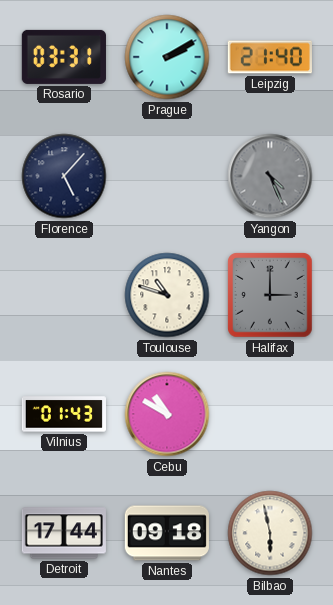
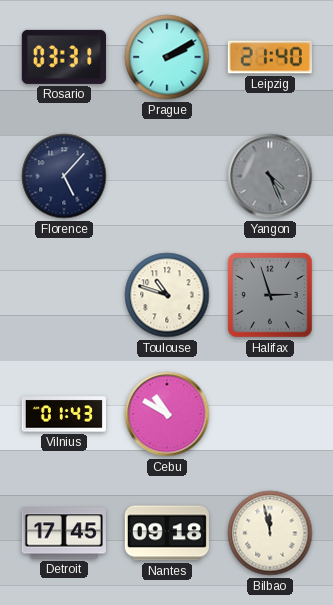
Halifax: 3:00 -> 2:57 (270, 295)
Detroit: 17:44 -> 17:45 (64, 533)
Bilbao: 5:58 -> 11:58 (270, 533)
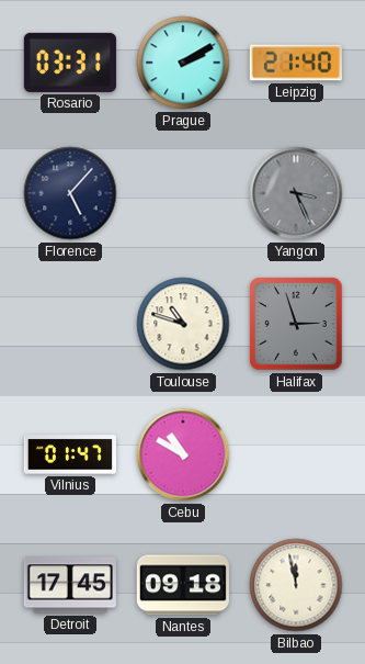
Yangon: 4:26 -> 3:26 (296, 193)
Vilnius: 01:43 -> 01:47 (69, 454)
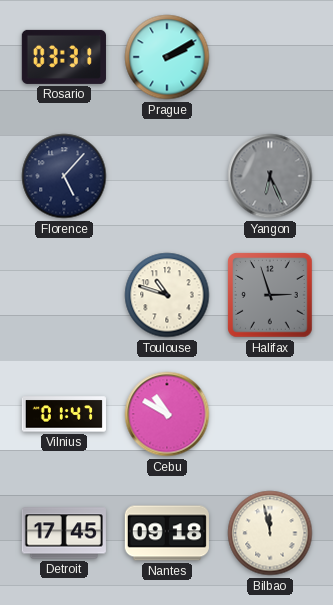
Leipzig: 21:40 -> none (296, 63)
Yangon: 3:26 -> 6:26 (270, 176)
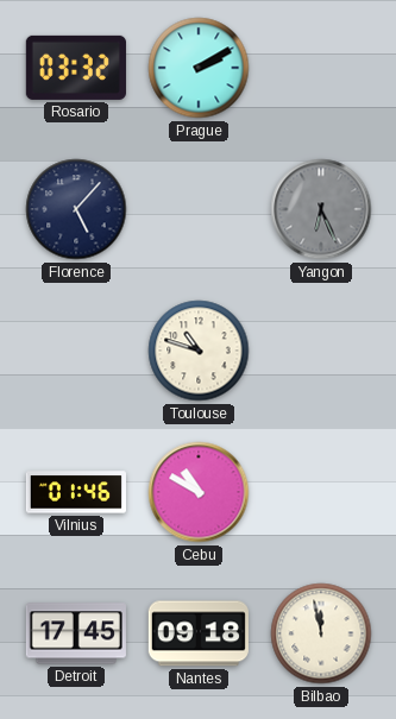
Rosario: 03:31 -> 03:32 (76, 68)
Halifax: 2:57 -> none (270, 295)
Vilnius: 01:47 -> 01:46 (75, 492)
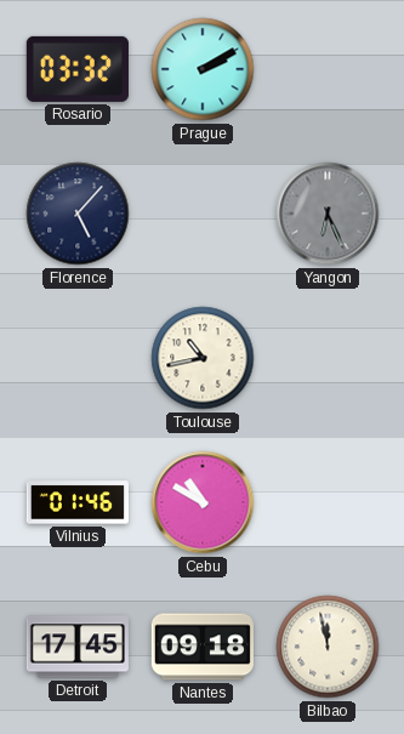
Toulouse: 10:48 -> 10:43 (203, 358)
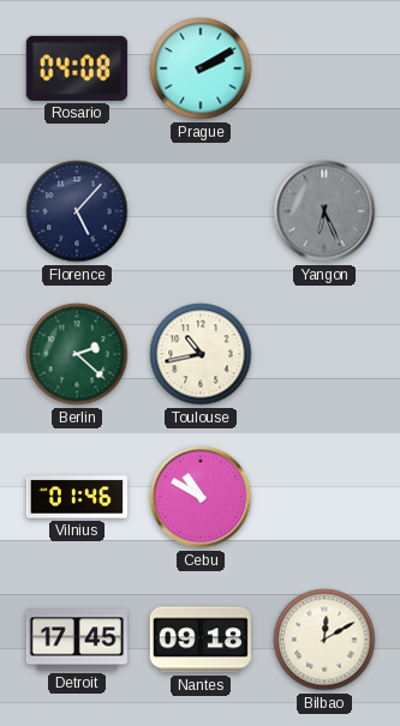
Rosario: 03:32 -> 04:08 (77, 68)
Berlin: none -> 2:22 (77, 354)
Bilbao: 11:58 -> 12:10 (324, 640)
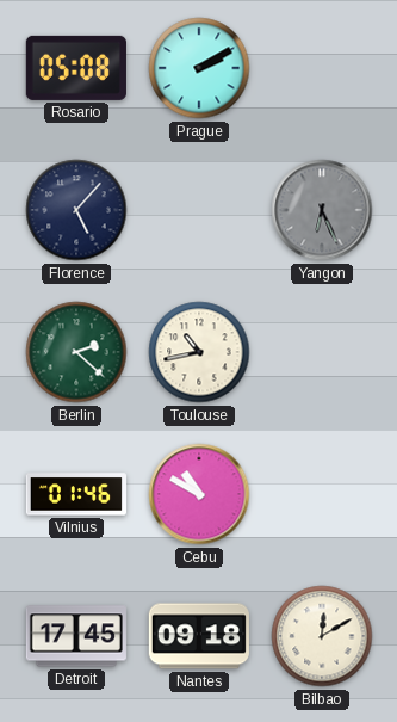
Rosario: 04:08 -> 05:08 (76, 68)
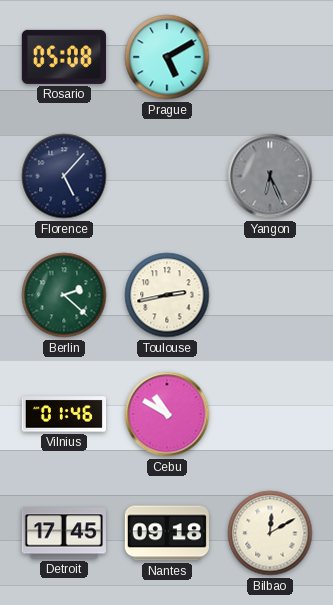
Prague: 2:10 -> 5:10 (167, 57)
Toulouse: 10:43 -> 2:43 (167, 295)
